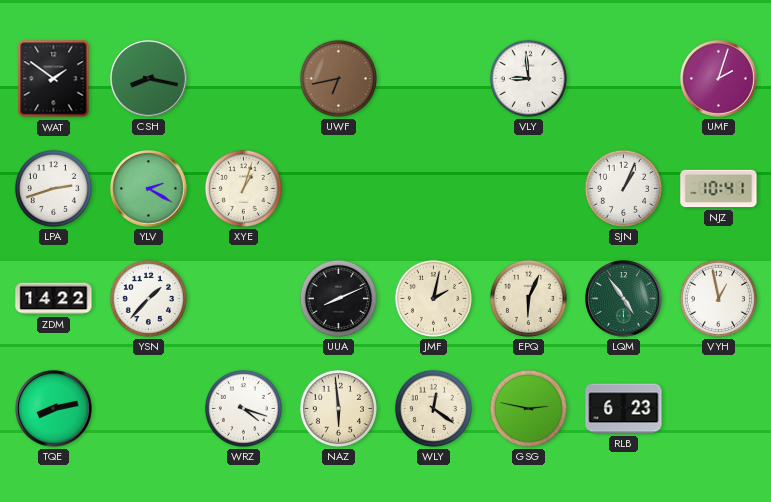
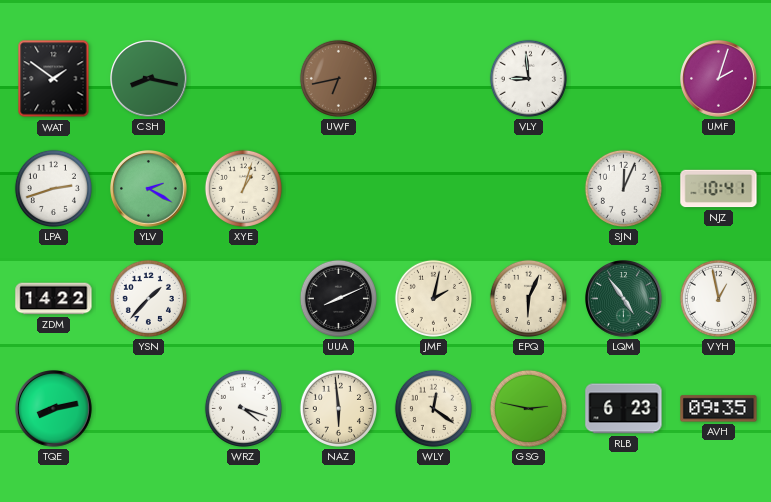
SJN: 1:04 -> 12:04 (623, 188)
AVH: none -> 09:35 (719, 409)
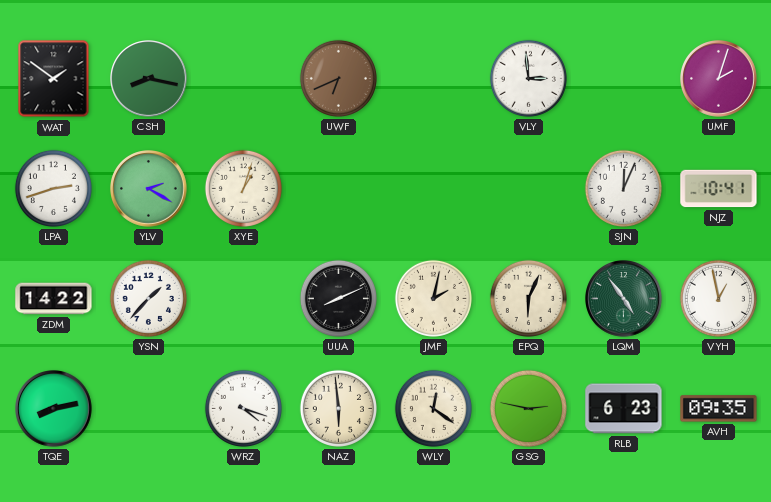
UWF: 6:43 -> 6:41 (338, 78)
VLY: 8:59 -> 2:59 (528, 78)
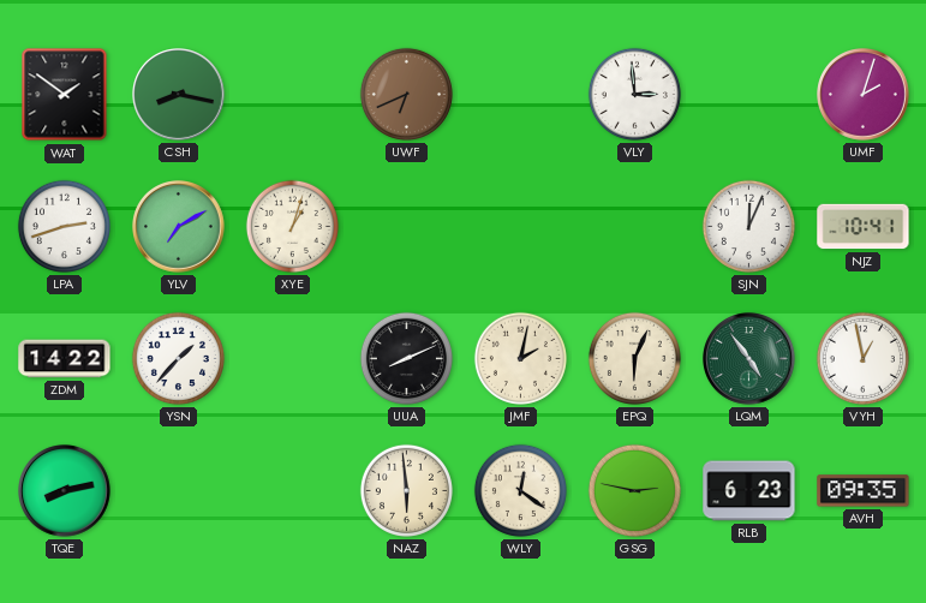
YLV: 2:20 -> 7:10 (179, 227)
WRZ: 4:18 -> none (243, 408)
